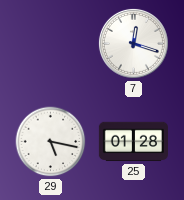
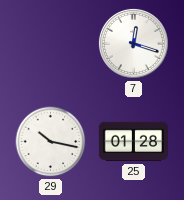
29: 5:17 -> 10:17 (51, 142)
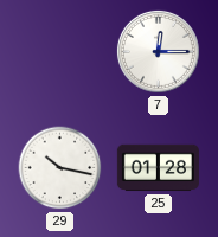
7: 12:18 -> 12:15 (158, 51)
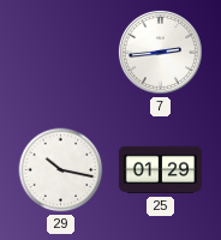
7: 12:15 -> 2:44 (160, 52)
25: 01:28 -> 01:29 (160, 170)
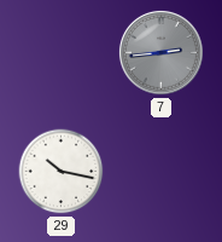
7 dial: white -> grey (160, 52)
25: 01:29 -> none (160, 170)
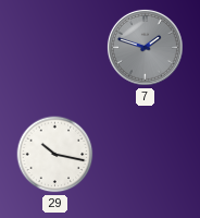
7: 2:44 -> 1:48 (145, 47)
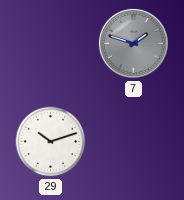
29: 10:17 -> 10:12 (51, 142)
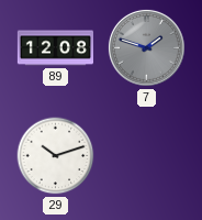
89: none -> 12:08 (55, 48)
